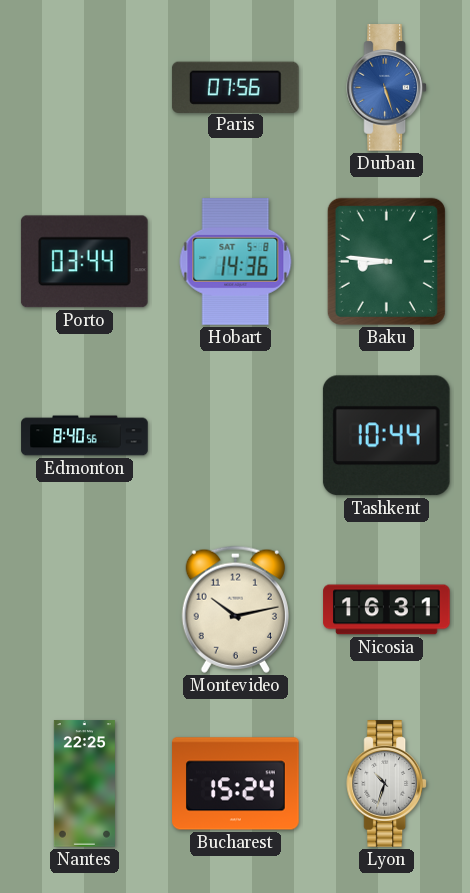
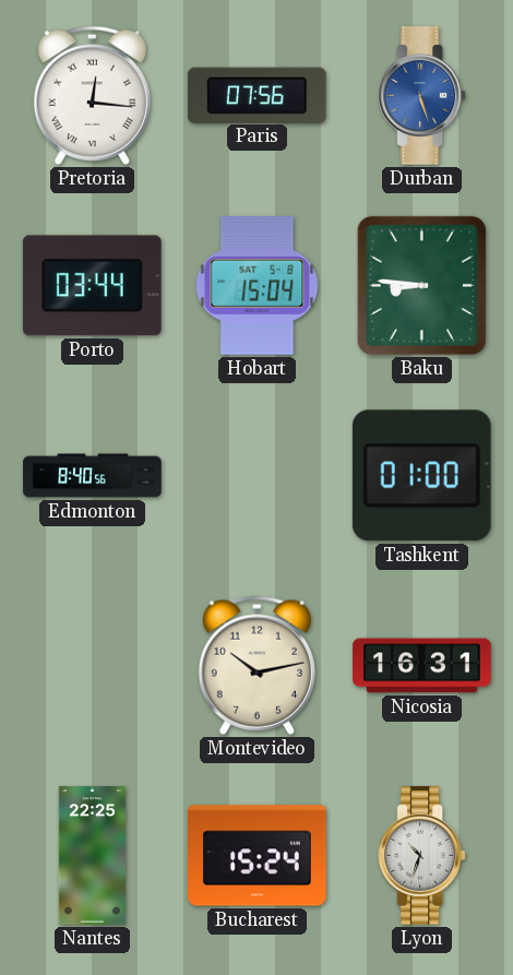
Pretoria: none -> 12:16 (92, 95)
Hobart: 14:36 -> 15:04 (258, 286)
Tashkent: 10:44 -> 01:00 (421, 476)
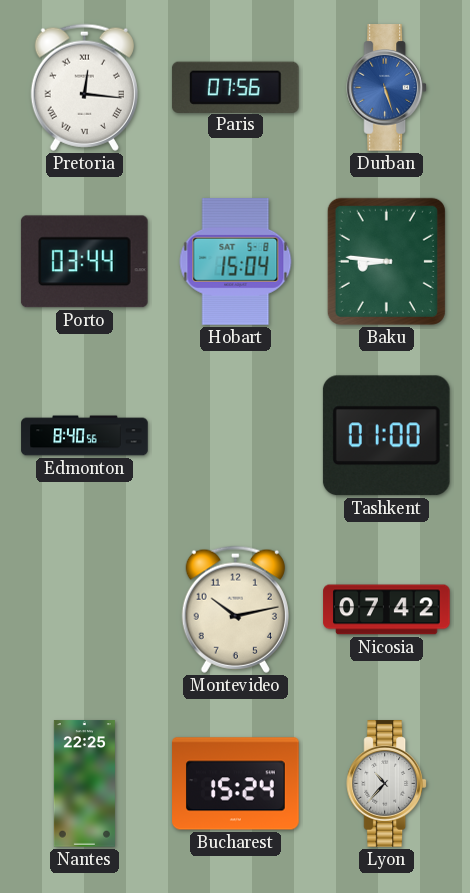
Nicosia: 16:31 -> 07:42 (387, 610)
Lyon: 10:33 -> 10:37 (387, 784)
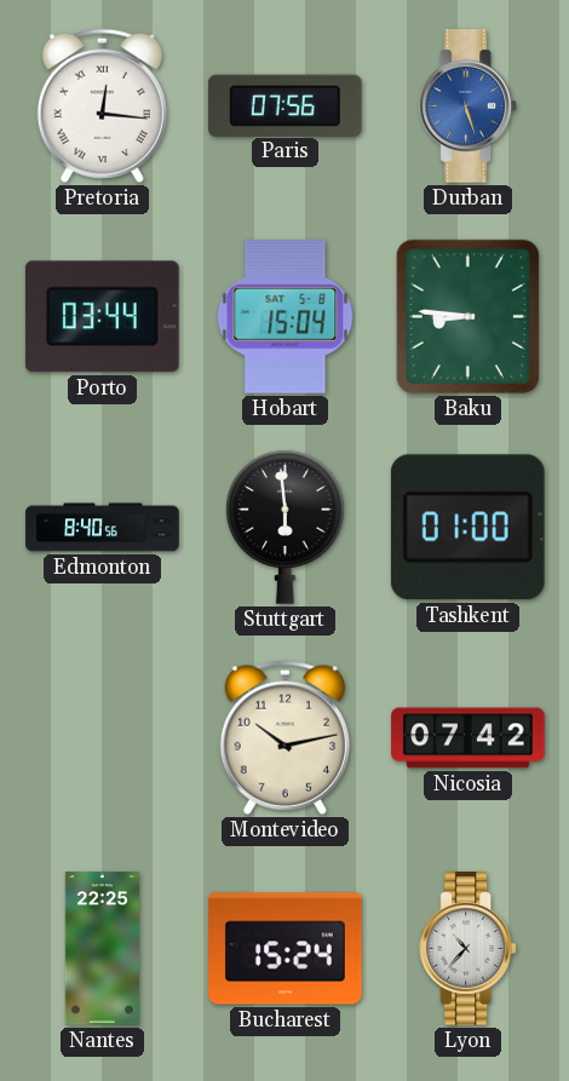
Stuttgart: none -> 5:59 (286, 527)
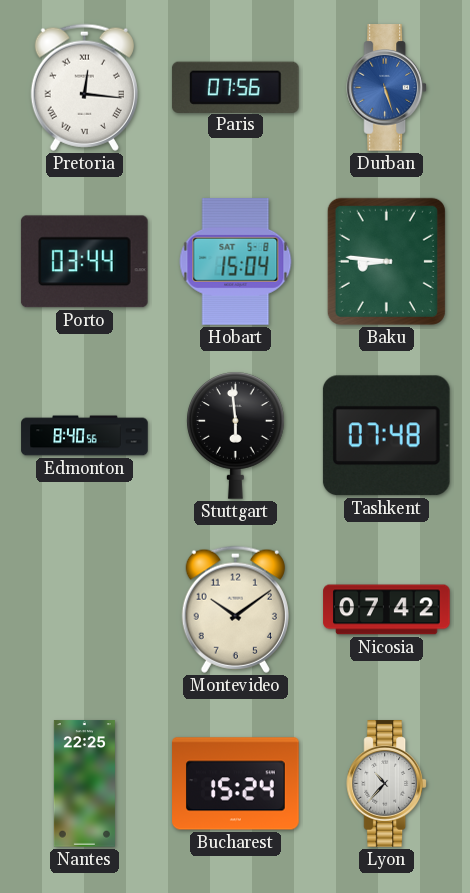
Tashkent: 01:00 -> 07:48 (386, 436)
Montevideo: 10:13 -> 10:09 (235, 609)
